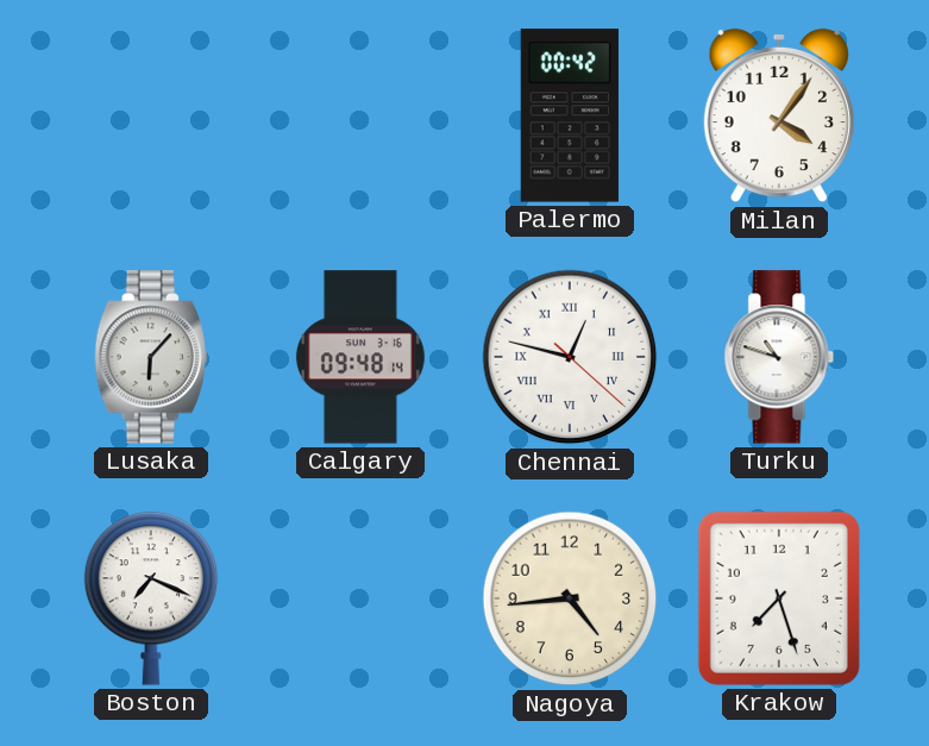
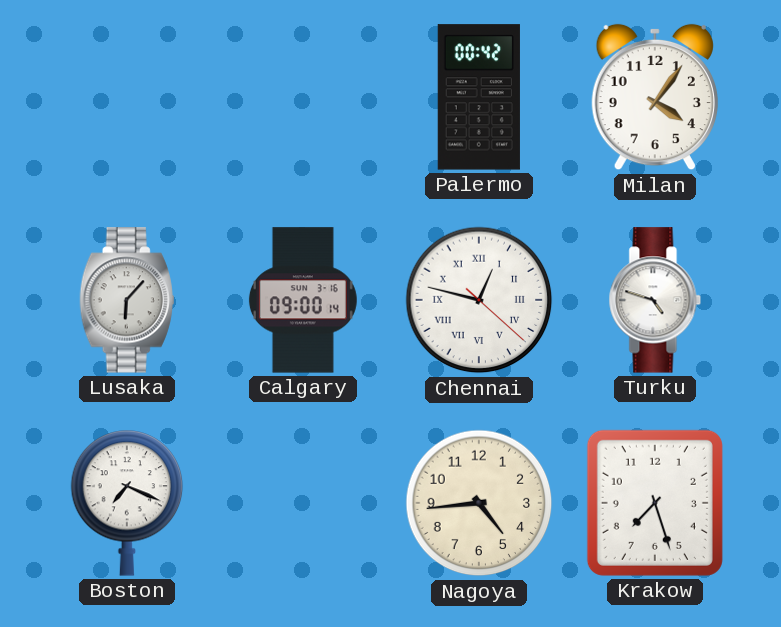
Calgary: 09:48 -> 09:00 (303, 300)
Turku: 10:48 -> 4:48 (655, 300)
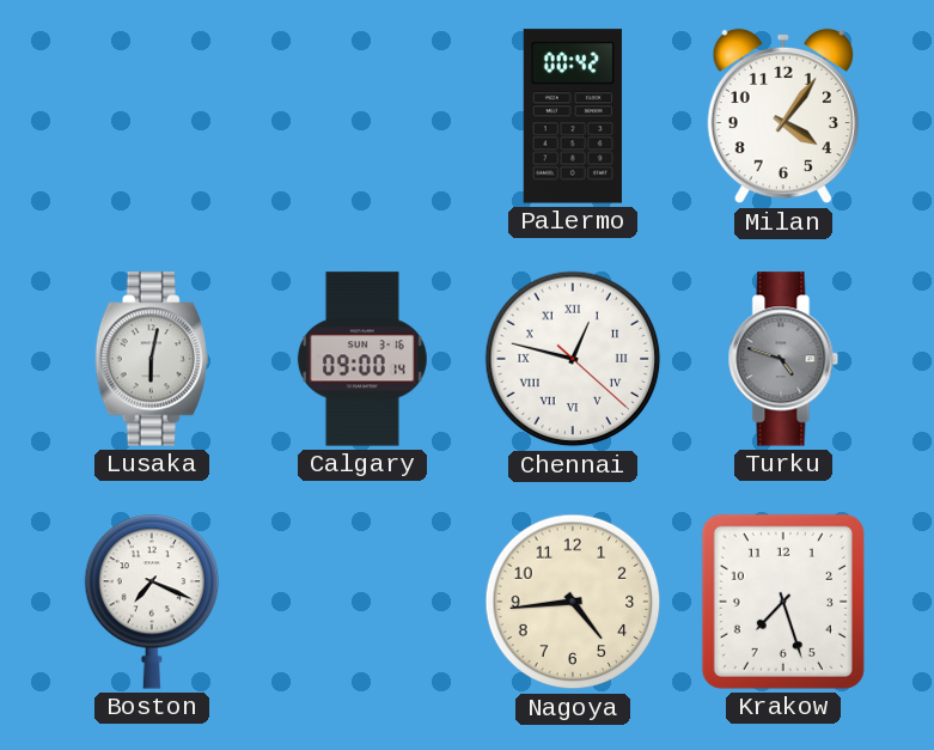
Lusaka: 6:07 -> 6:02 (152, 359)
Turku dial: white -> grey (783, 359)
